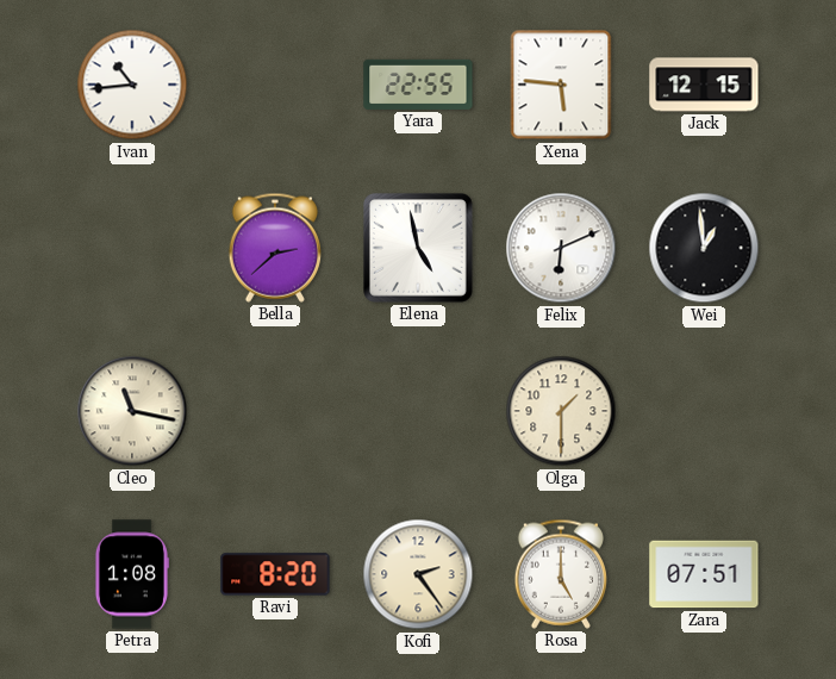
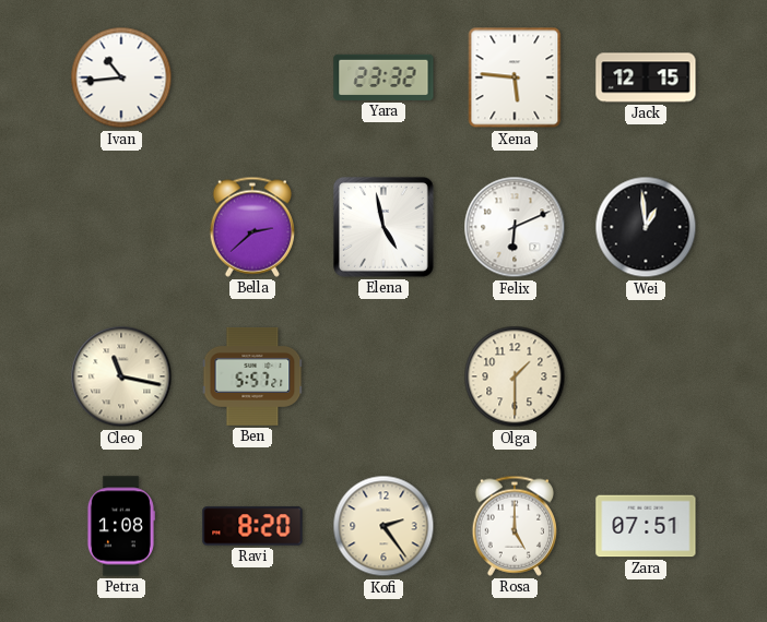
Yara: 22:55 -> 23:32 (383, 77)
Ben: none -> 5:57 (252, 376)
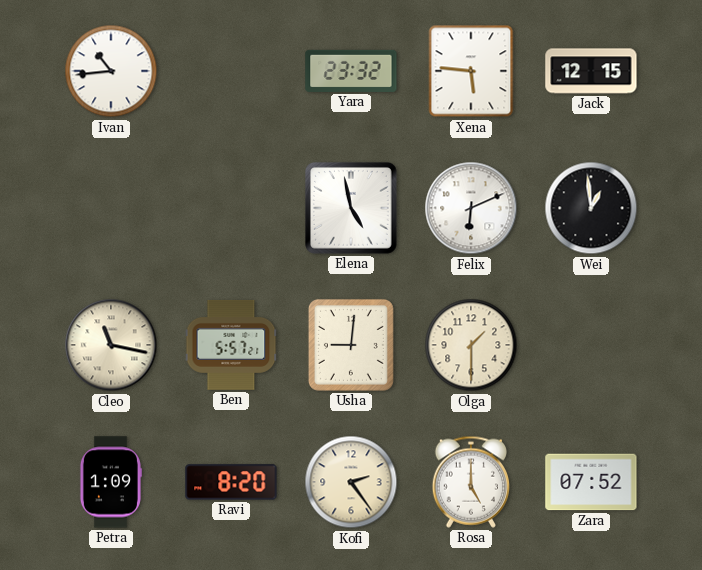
Bella: 2:38 -> none (251, 227)
Usha: none -> 9:01 (351, 345)
Petra: 1:08 -> 1:09 (110, 482)
Zara: 07:51 -> 07:52 (591, 482)
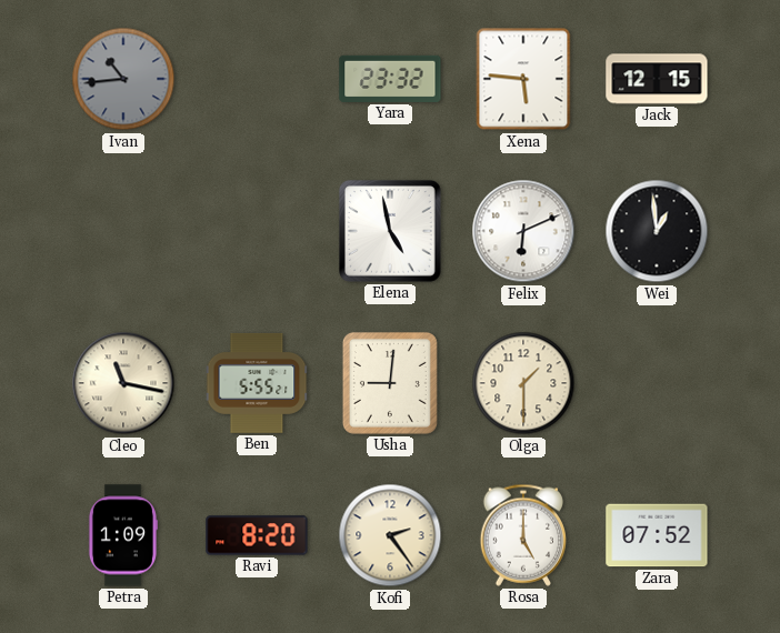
Ivan dial: white -> grey (123, 79)
Ben: 5:57 -> 5:55 (257, 383)
